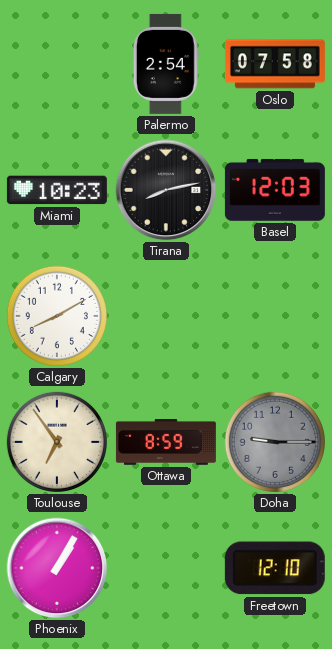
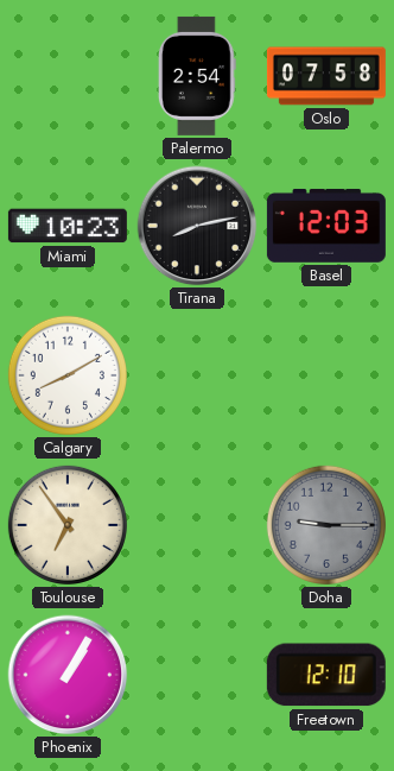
Ottawa: 8:59 -> none (166, 442)
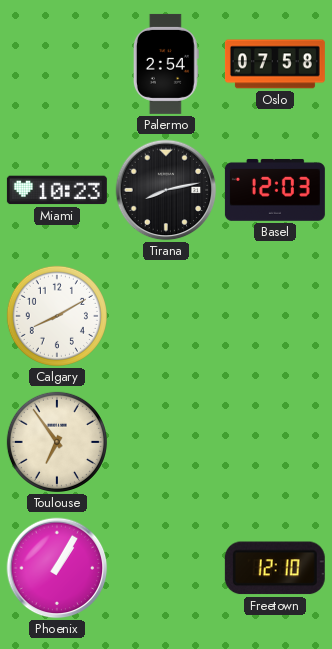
Doha: 9:15 -> none (326, 525)
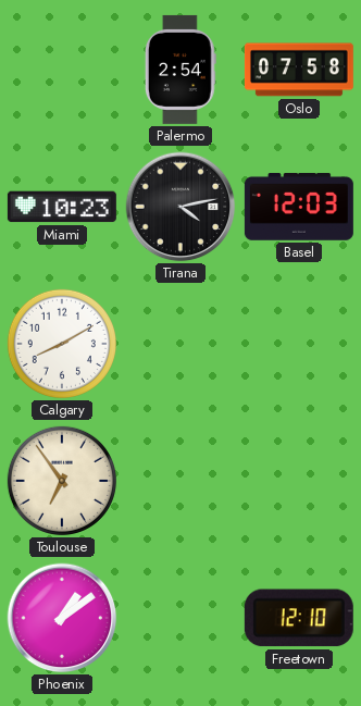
Tirana: 8:13 -> 4:13 (180, 207)
Phoenix: 1:05 -> 1:09 (62, 618)
